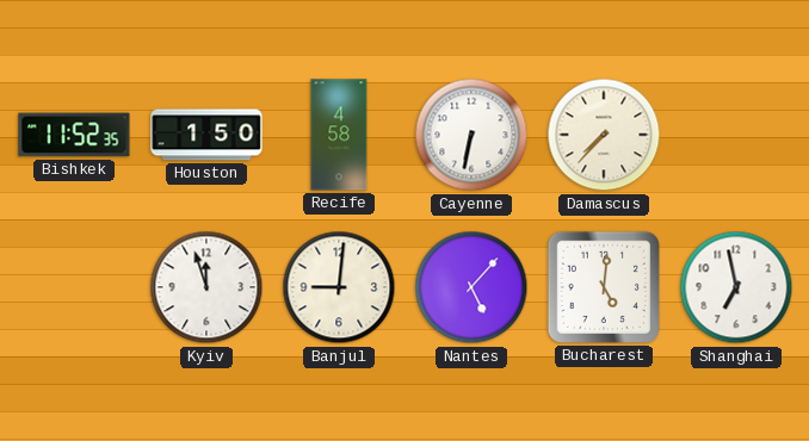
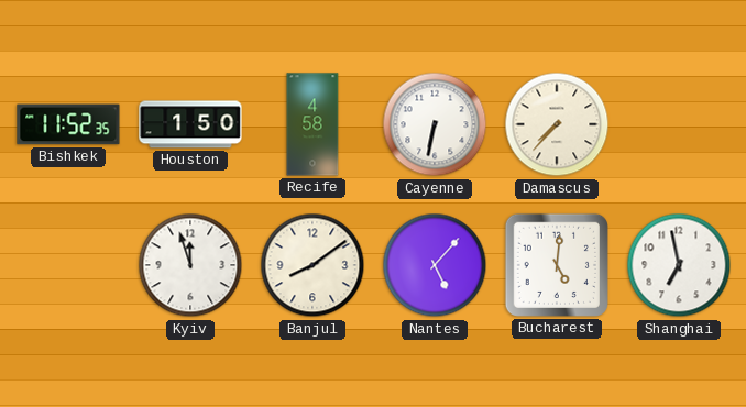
Banjul: 9:01 -> 8:09 (312, 265)
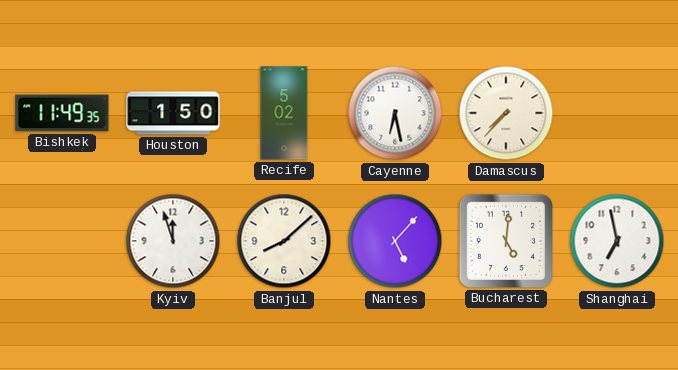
Bishkek: 11:52 -> 11:49 (62, 113)
Recife: 4:58 -> 5:02 (284, 113)
Cayenne: 6:32 -> 6:28 (395, 113)
Banjul: 8:09 -> 8:08 (284, 241)
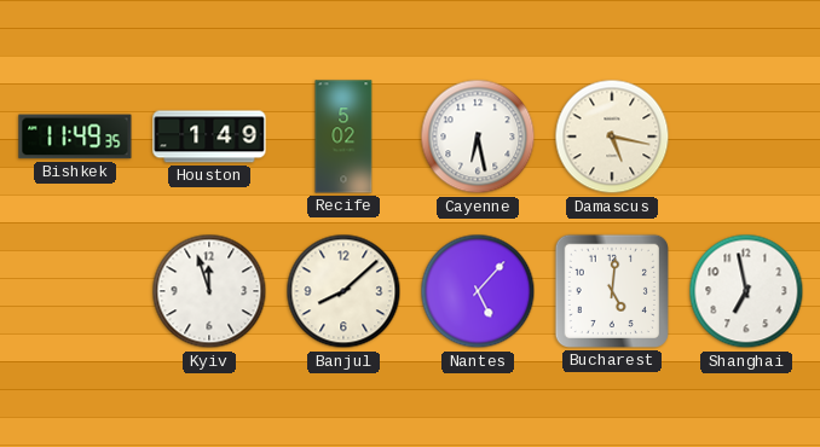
Houston: 1:50 -> 1:49 (209, 137)
Damascus: 7:37 -> 5:17 (612, 137)
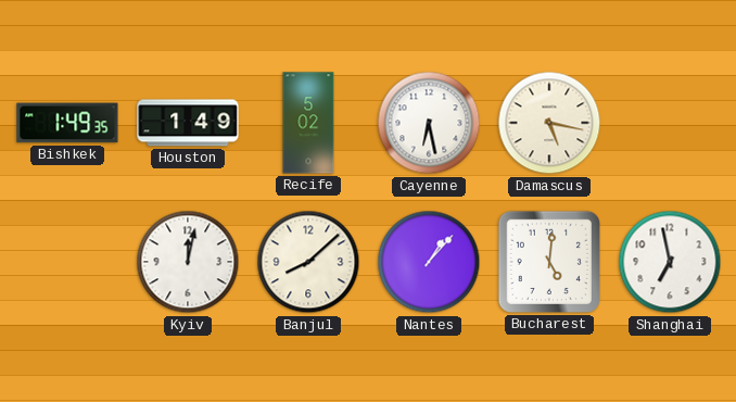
Bishkek: 11:49 -> 1:49 (67, 123)
Kyiv: 11:57 -> 12:02 (188, 262)
Nantes: 5:07 -> 1:07 (429, 262)
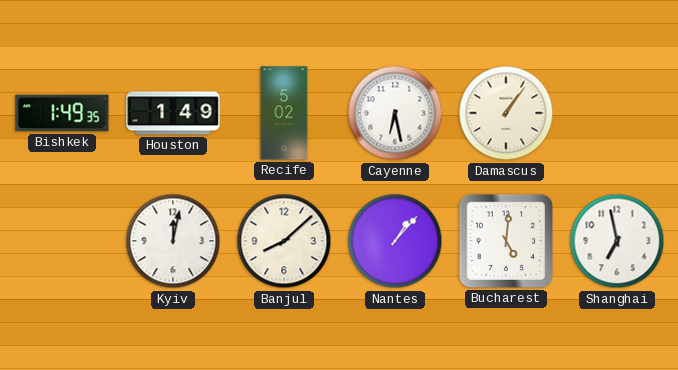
Damascus: 5:17 -> 1:06 (506, 113)
